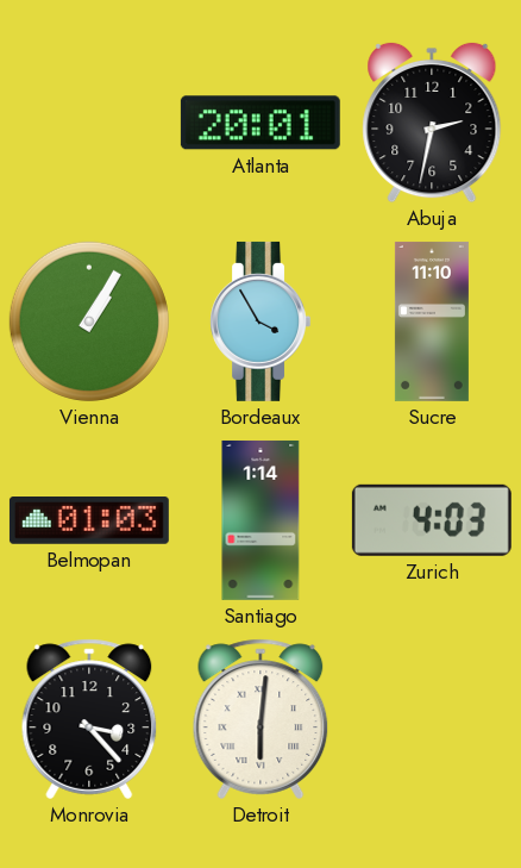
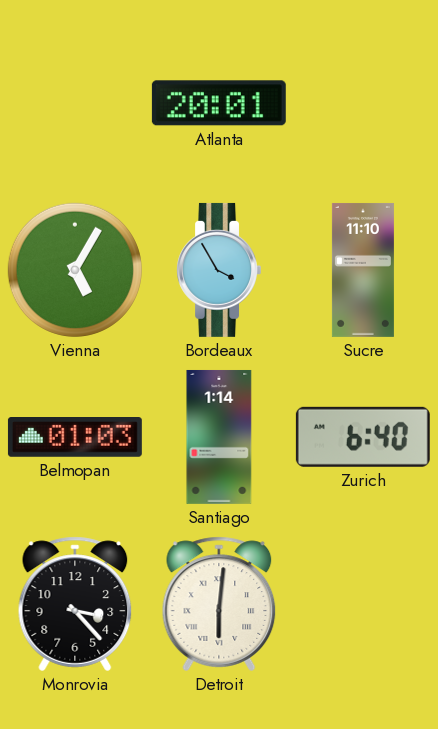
Abuja: 2:32 -> none (432, 123)
Vienna: 1:05 -> 5:05 (75, 270)
Zurich: 4:03 -> 6:40 (363, 437)
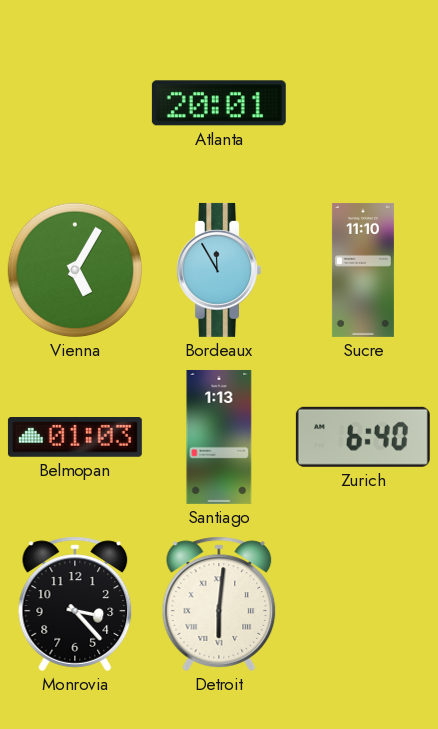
Bordeaux: 3:55 -> 11:55 (218, 270)
Santiago: 1:14 -> 1:13 (219, 437)
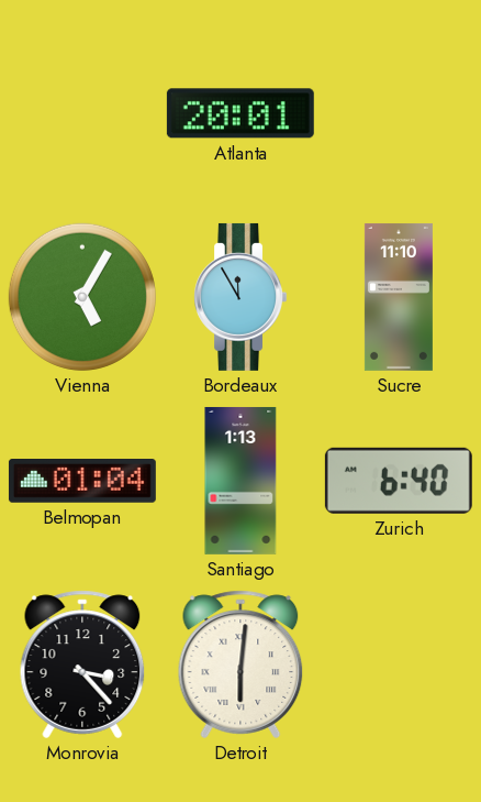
Belmopan: 01:03 -> 01:04 (82, 482)
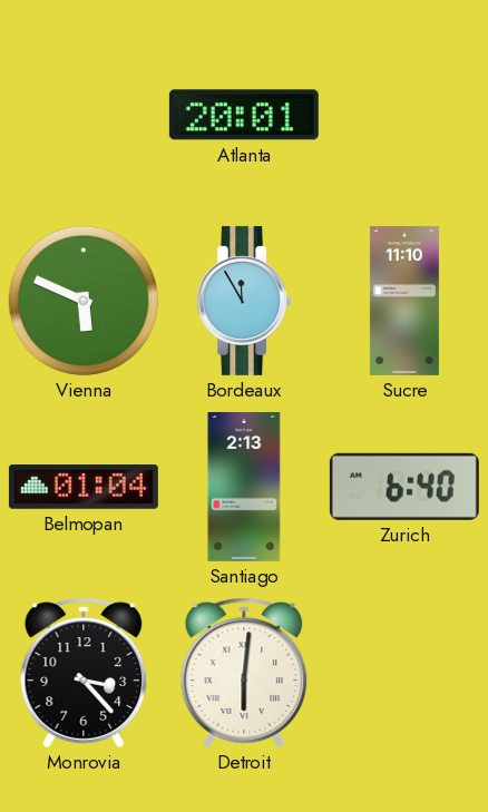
Vienna: 5:05 -> 5:49 (84, 301)
Santiago: 1:13 -> 2:13 (244, 487)
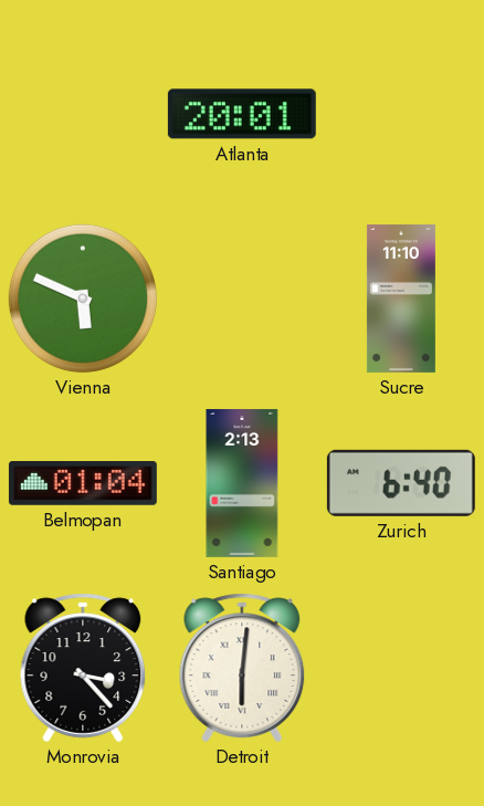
Bordeaux: 11:55 -> none (243, 301)
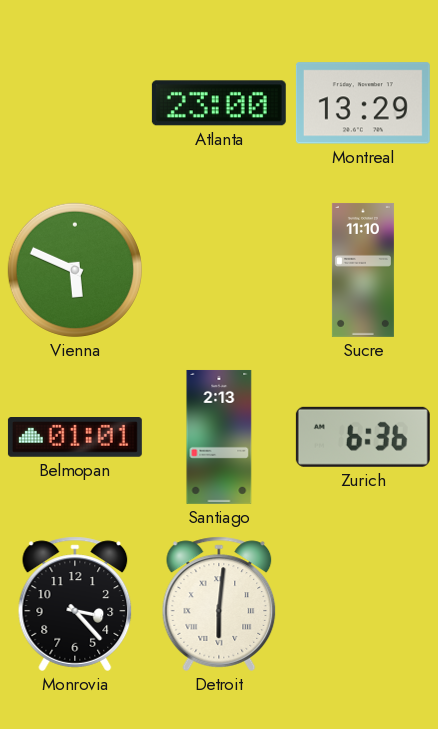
Atlanta: 20:01 -> 23:00 (219, 103)
Montreal: none -> 13:29 (363, 103)
Belmopan: 01:04 -> 01:01 (75, 438)
Zurich: 6:40 -> 6:36 (363, 437)
